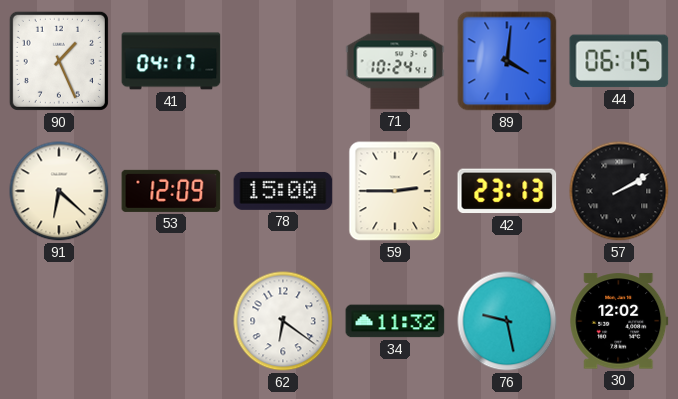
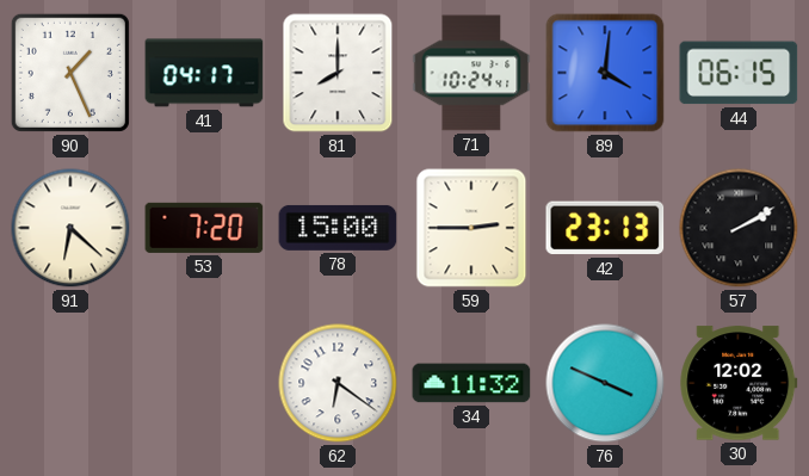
81: none -> 8:00 (338, 73)
53: 12:09 -> 7:20 (204, 228)
76: 9:28 -> 3:49 (605, 383)
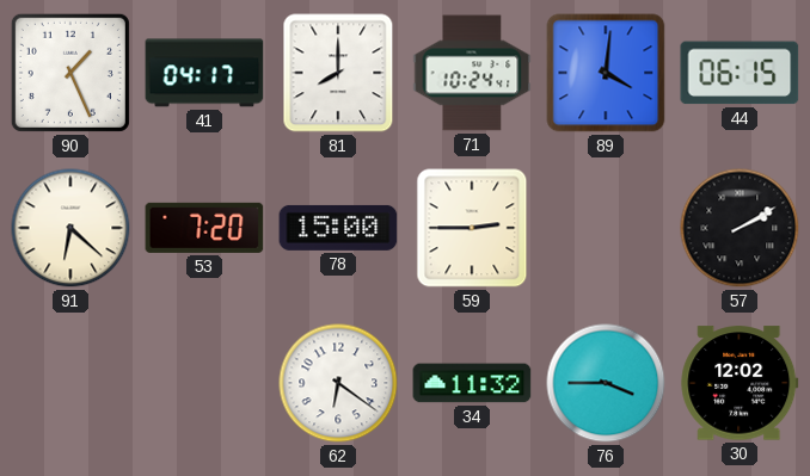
42: 23:13 -> none (605, 228)
76: 3:49 -> 3:45 (606, 383)
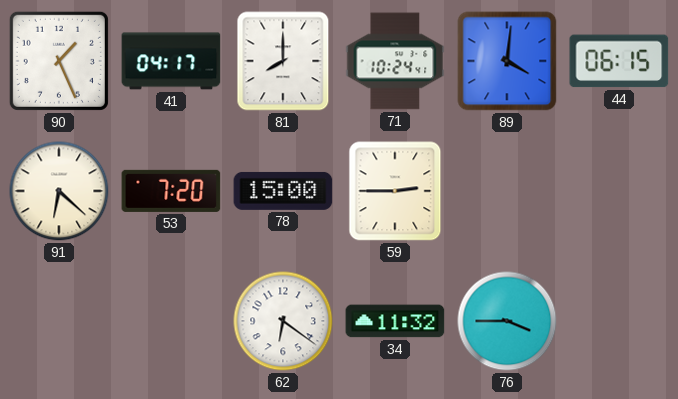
57: 2:10 -> none (740, 228)
30: 12:02 -> none (740, 383)
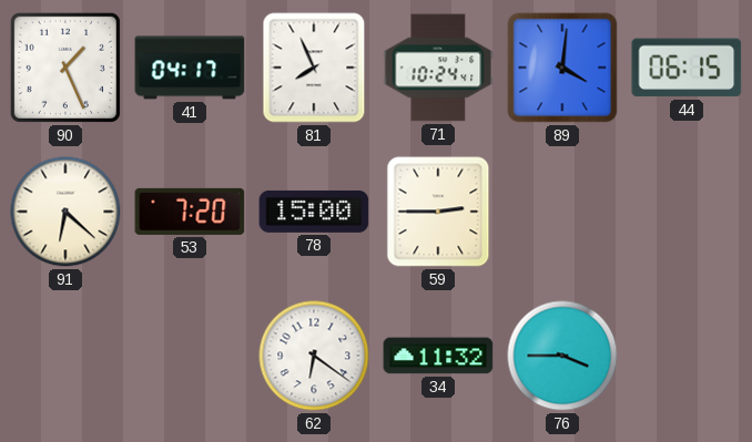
81: 8:00 -> 7:56 (314, 68)
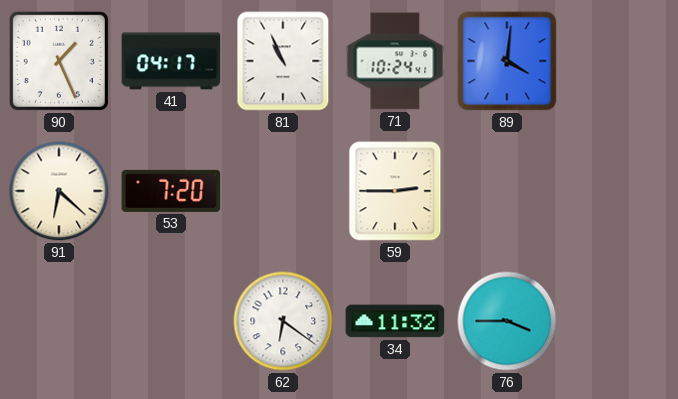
81: 7:56 -> 10:56 (283, 61)
44: 06:15 -> none (687, 68)
78: 15:00 -> none (314, 212)
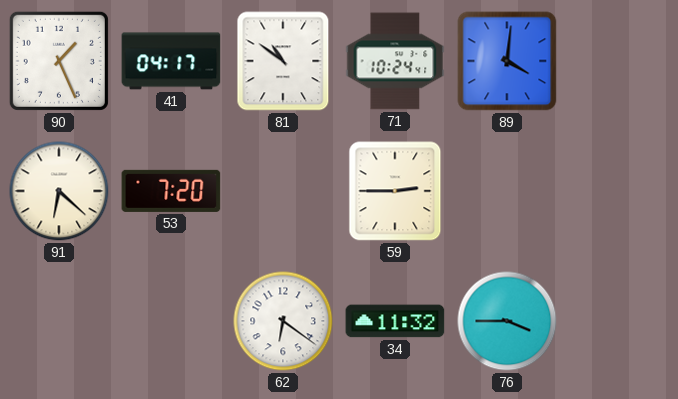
81: 10:56 -> 10:51 (283, 61)
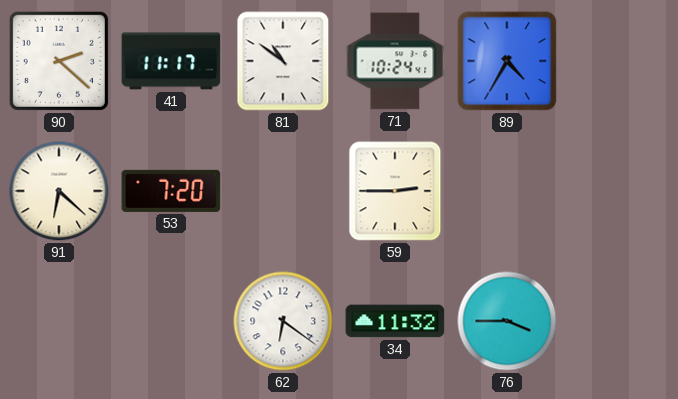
90: 1:26 -> 2:22 (59, 61)
41: 04:17 -> 11:17 (171, 61)
89: 4:01 -> 4:35 (507, 61)
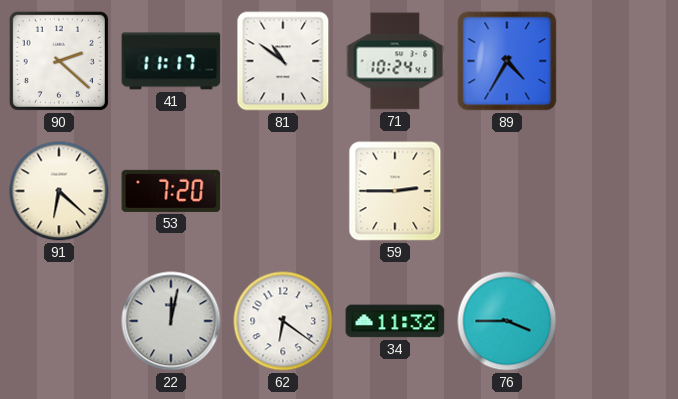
22: none -> 12:02 (171, 321)
